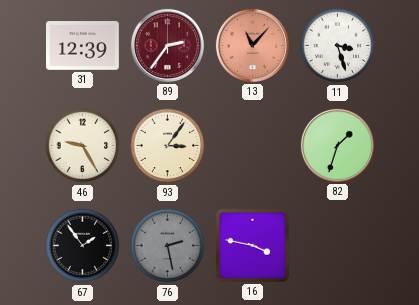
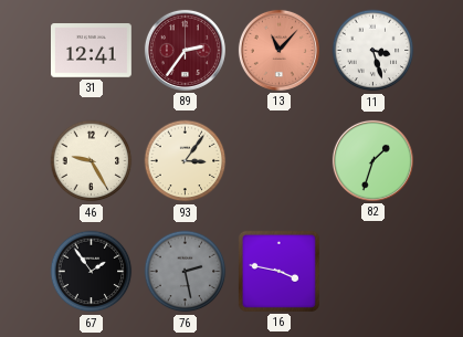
31: 12:39 -> 12:41 (92, 51)
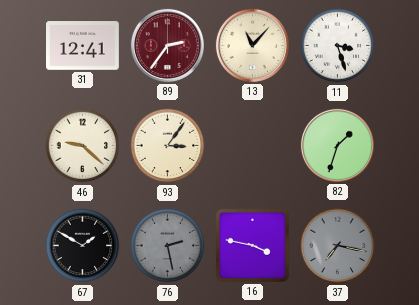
13 dial: salmon -> cream (252, 45)
46: 9:25 -> 9:22 (83, 146)
67: 1:54 -> 1:50 (83, 246)
37: none -> 7:17 (338, 246)
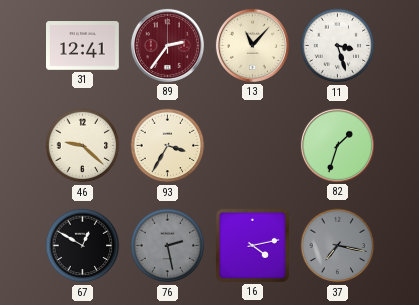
93: 3:06 -> 3:35 (168, 146)
67: 1:50 -> 12:50 (83, 246)
16: 3:47 -> 4:13 (252, 245)
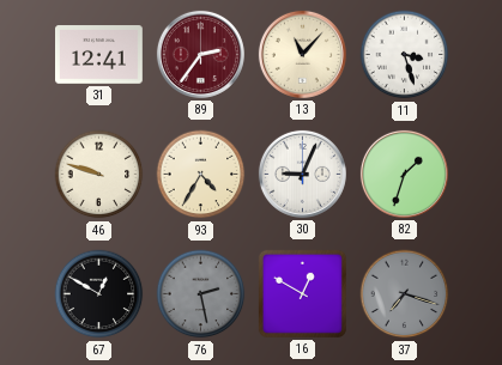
46: 9:22 -> 9:48 (99, 175)
93: 3:35 -> 4:35 (201, 175)
30: none -> 9:04 (302, 174)
16: 4:13 -> 12:50 (302, 293)
37: 7:17 -> 7:18 (405, 294)
